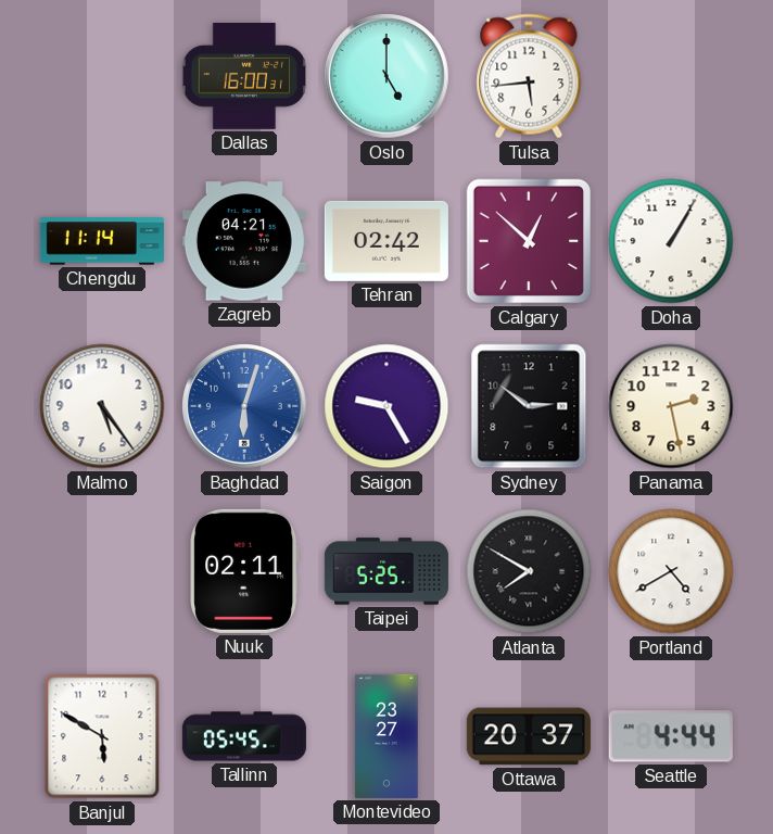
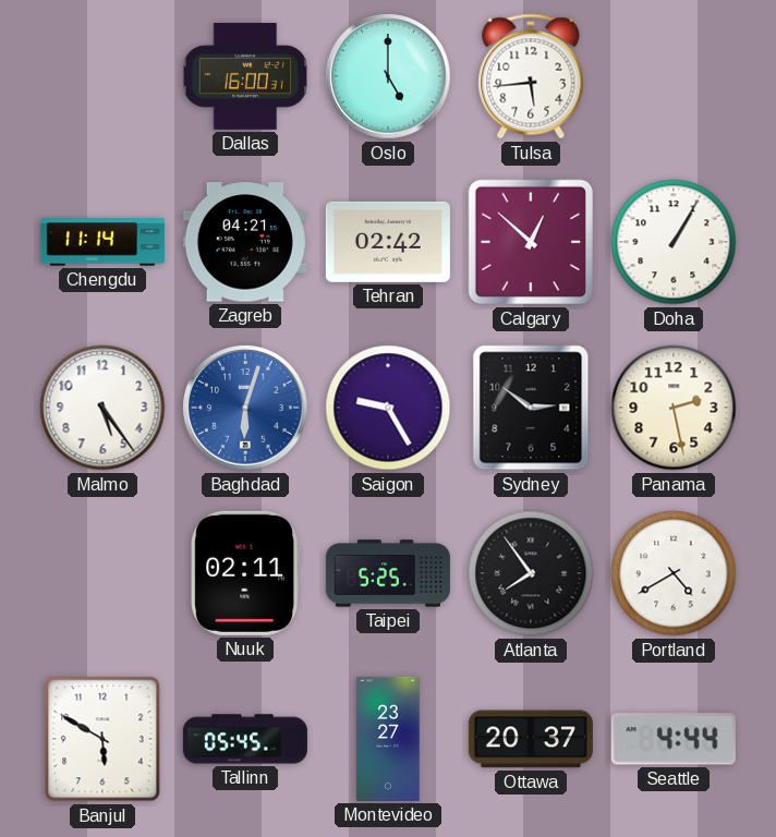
Atlanta: 7:50 -> 7:54 (531, 573)
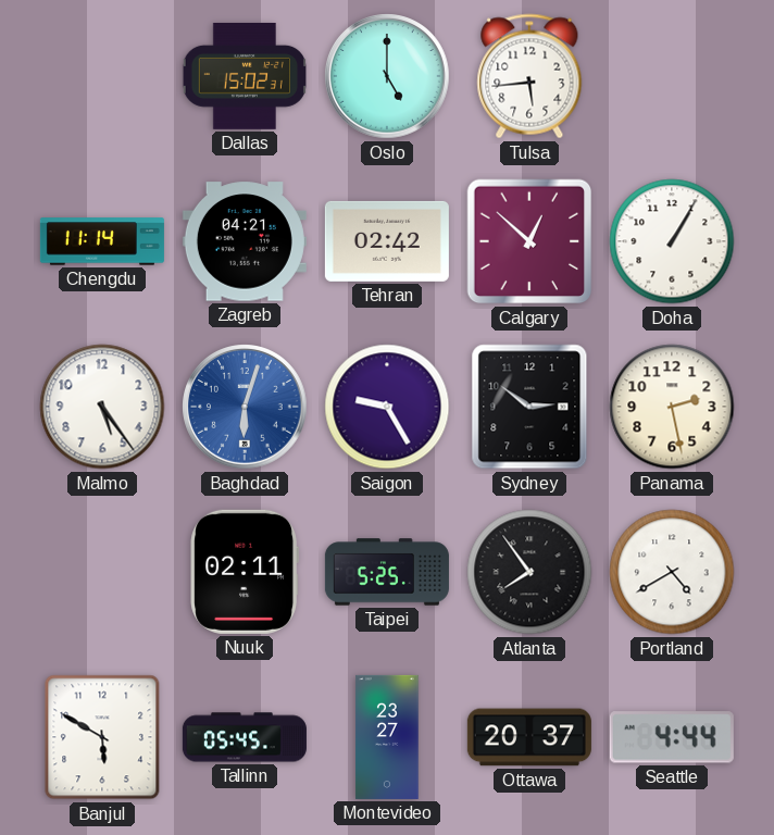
Dallas: 16:00 -> 15:02 (244, 76)
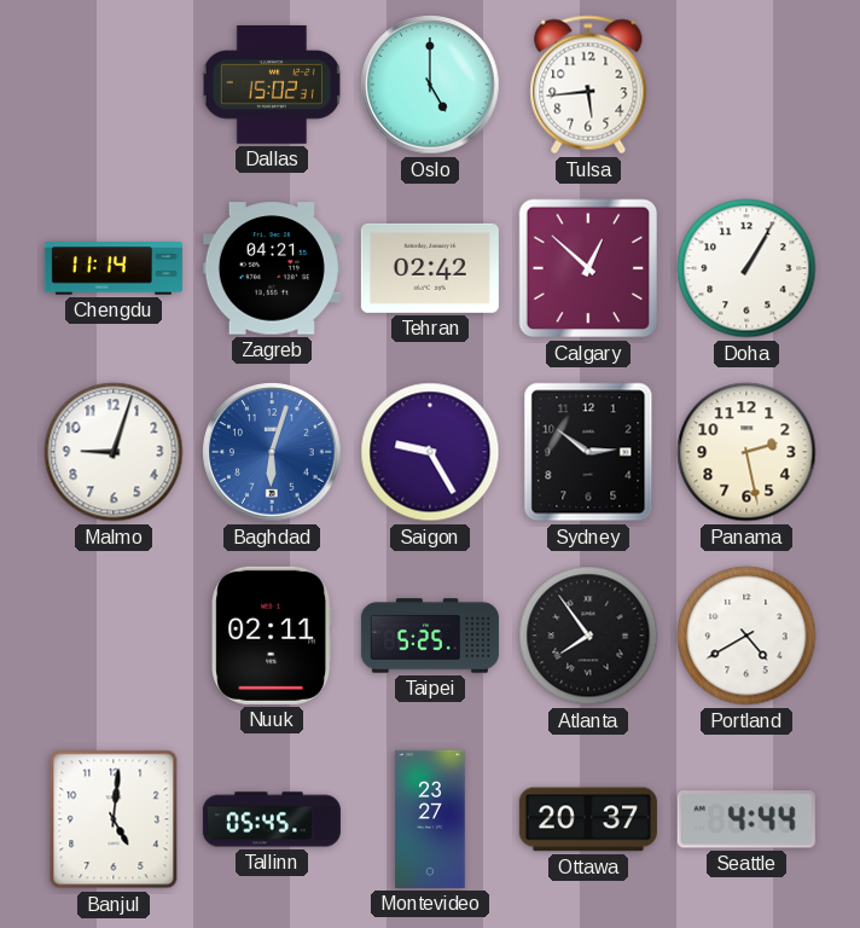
Malmo: 5:24 -> 9:03 (114, 452)
Banjul: 5:50 -> 5:01 (114, 819)
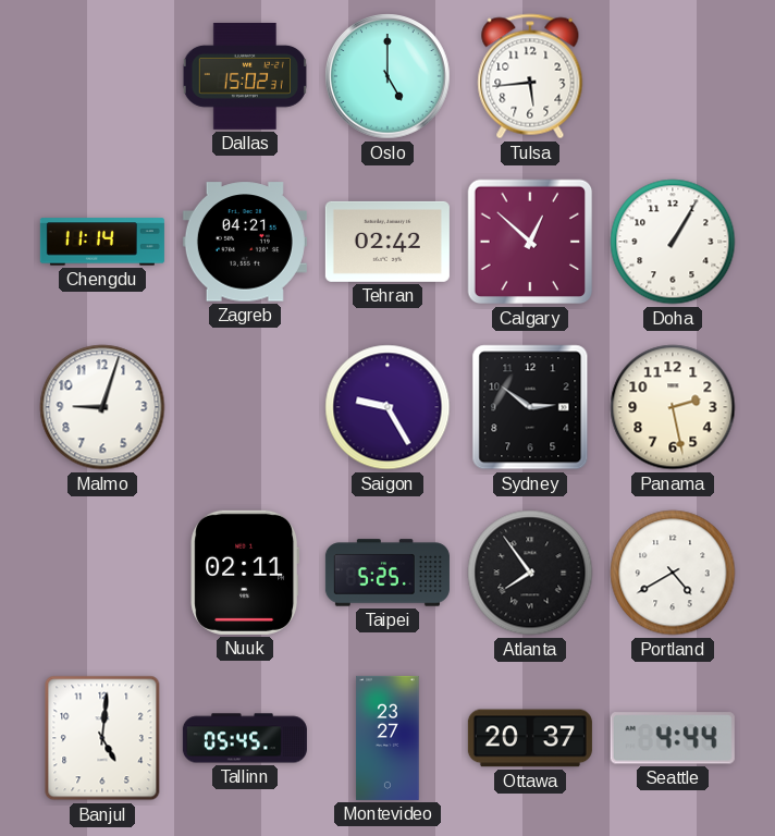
Baghdad: 6:03 -> none (273, 453)
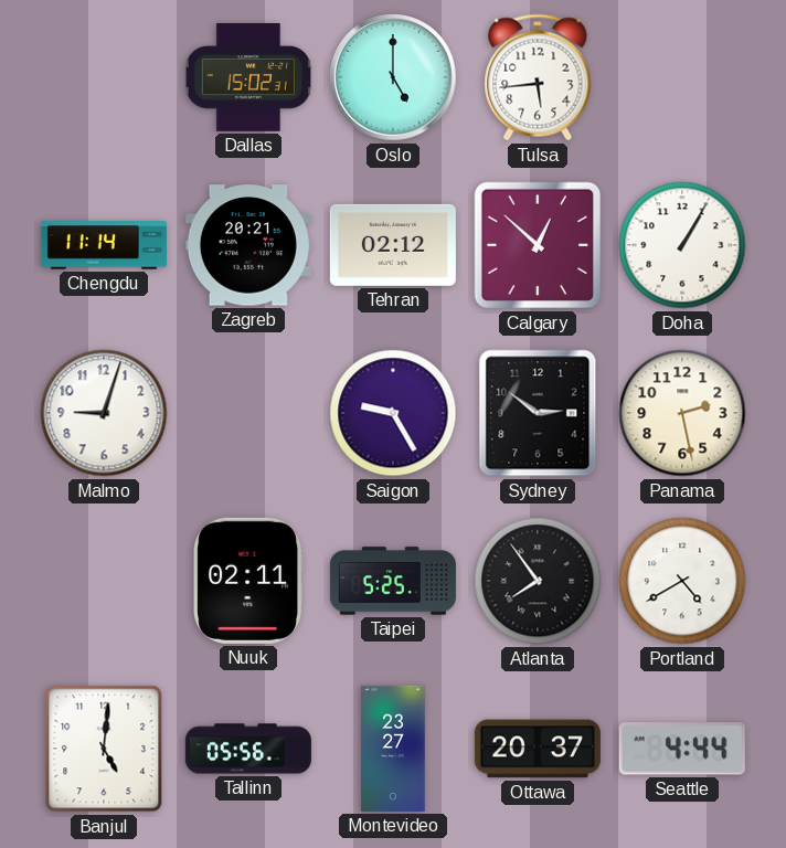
Zagreb: 04:21 -> 20:21 (248, 245)
Tehran: 02:42 -> 02:12 (393, 245)
Tallinn: 05:45 -> 05:56 (248, 749)
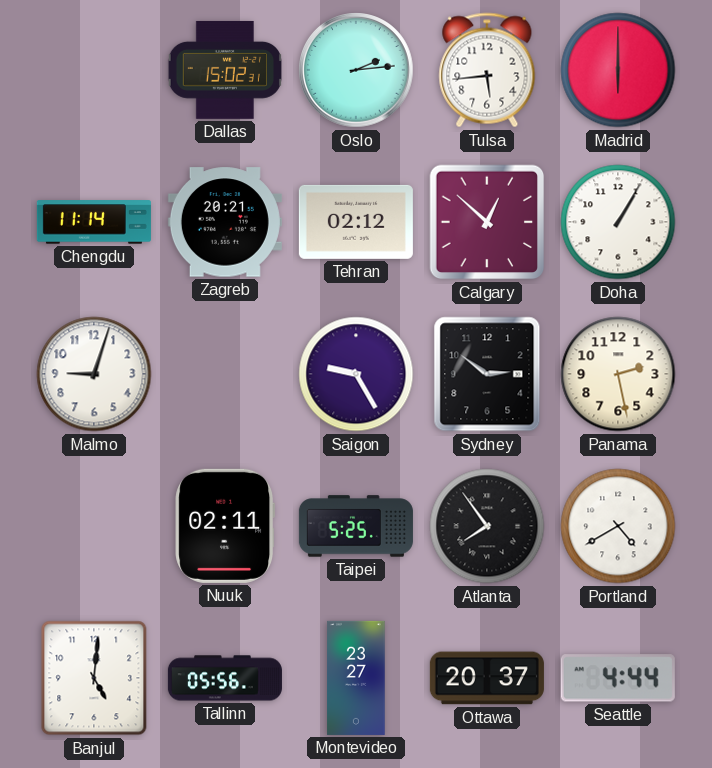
Oslo: 5:00 -> 2:14 (357, 71)
Madrid: none -> 6:00 (618, 70)
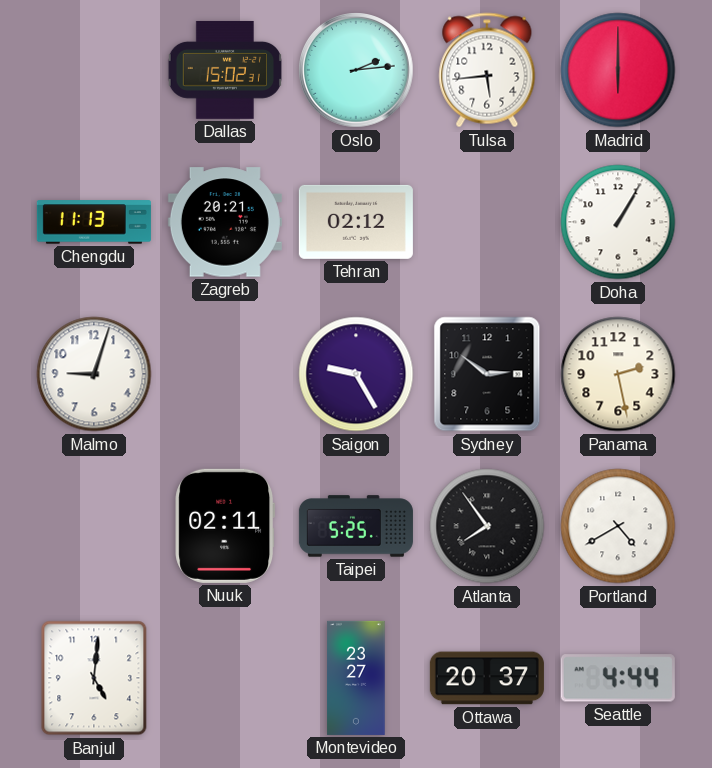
Chengdu: 11:14 -> 11:13 (94, 222)
Calgary: 12:52 -> none (487, 222)
Tallinn: 05:56 -> none (225, 678)
